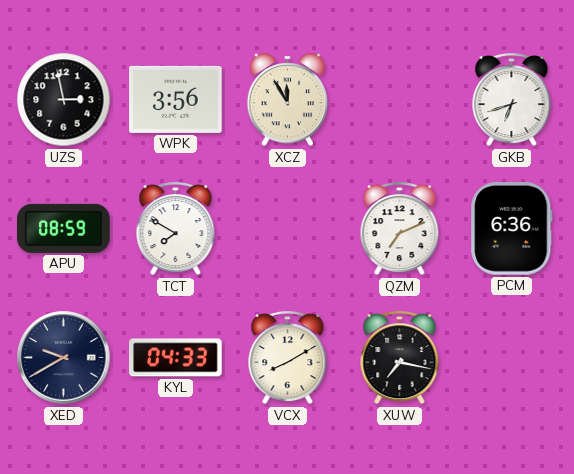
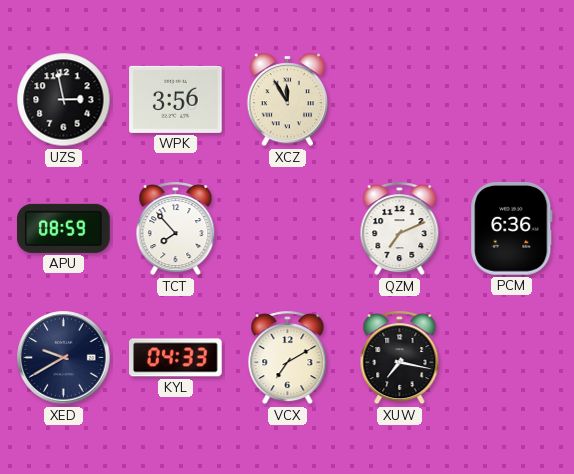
GKB: 6:42 -> none (512, 100)
TCT: 7:50 -> 7:53 (176, 229)
VCX: 8:10 -> 7:10 (288, 358)
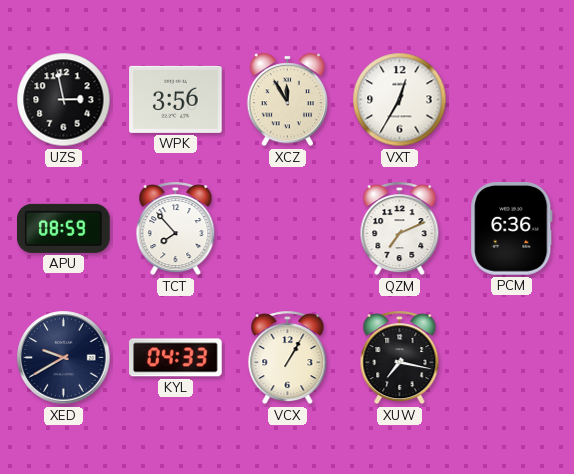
VXT: none -> 12:35 (400, 100)
VCX: 7:10 -> 1:05 (288, 358)
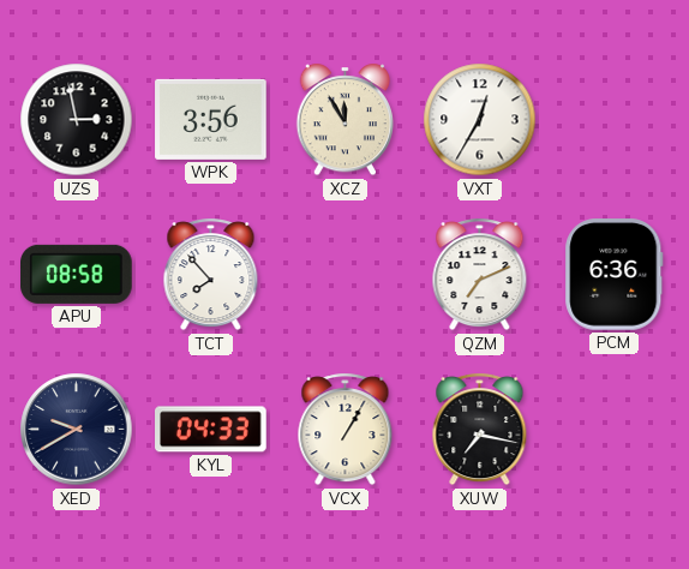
APU: 08:59 -> 08:58 (77, 274)
